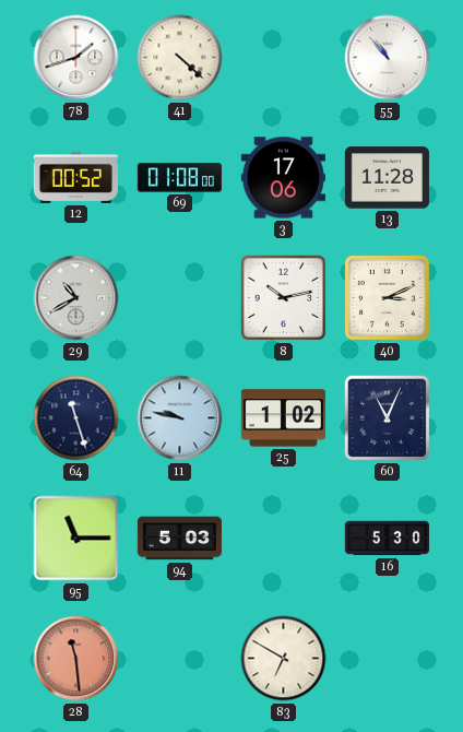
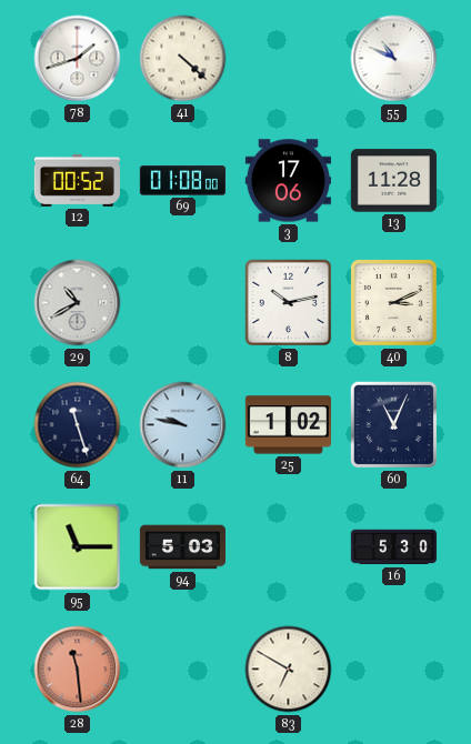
55: 10:53 -> 10:49 (394, 59)
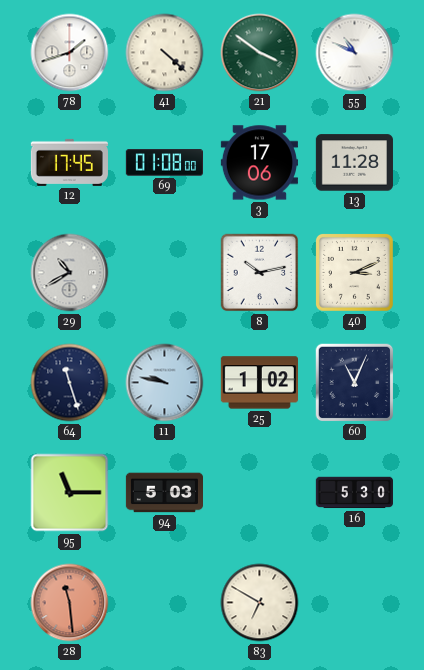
21: none -> 3:51 (260, 53)
12: 00:52 -> 17:45 (69, 162)
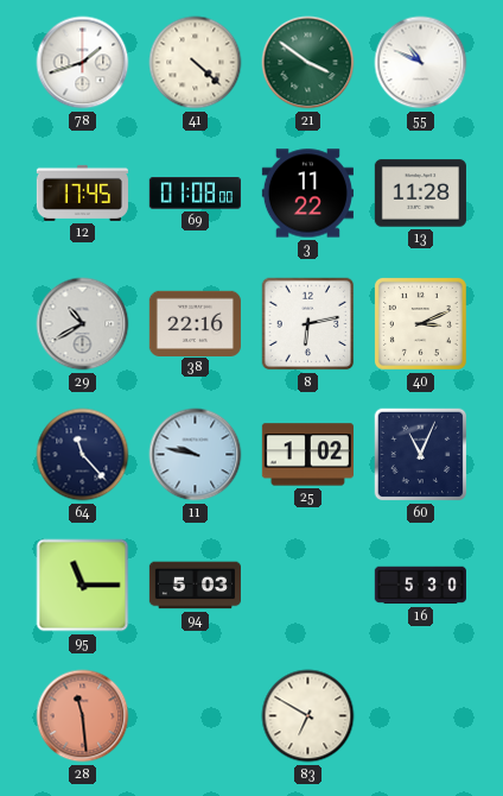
3: 17:06 -> 11:22 (307, 194)
38: none -> 22:16 (195, 323)
8: 10:13 -> 6:13 (308, 324)
64: 11:27 -> 11:23 (83, 455)
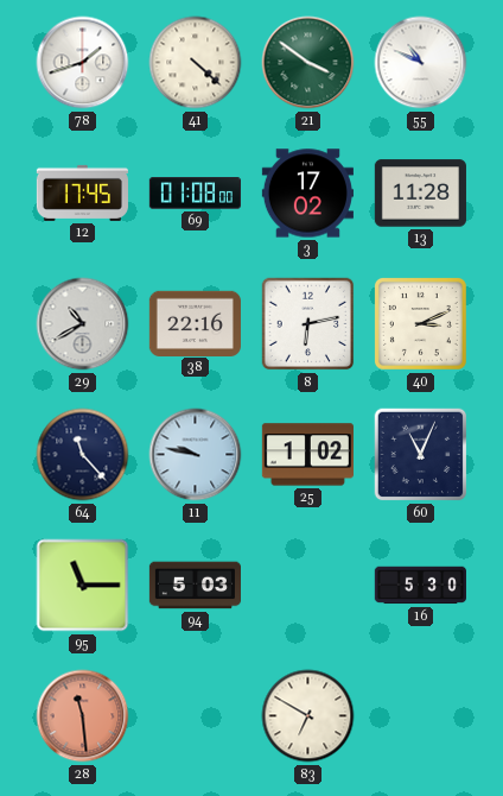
3: 11:22 -> 17:02 (307, 194)
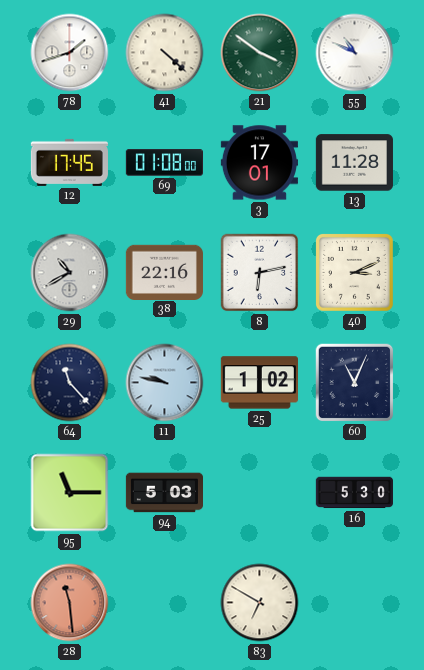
3: 17:02 -> 17:01 (259, 163)
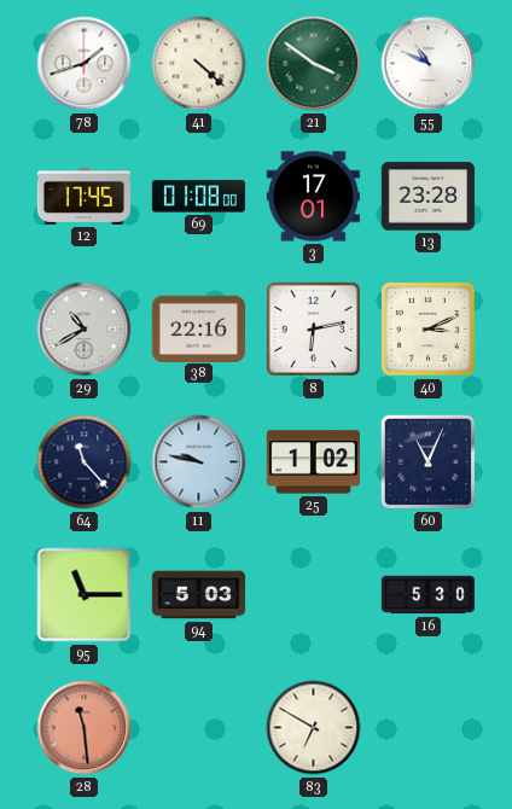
13: 11:28 -> 23:28 (427, 197)
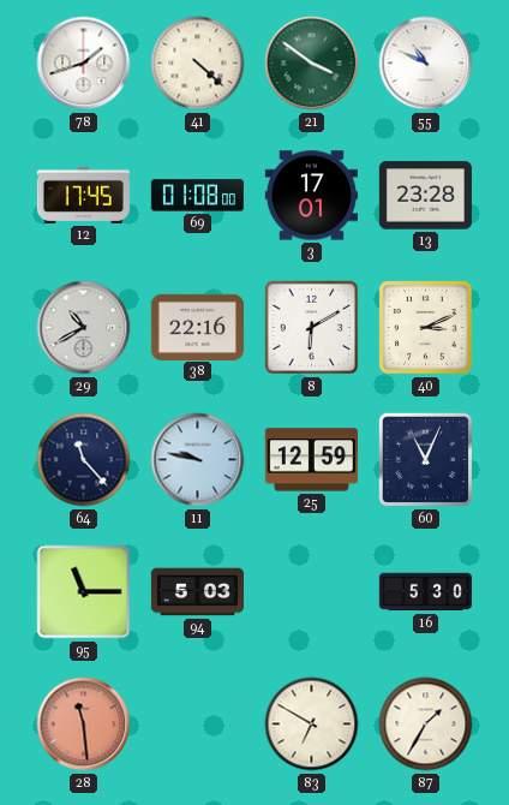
8: 6:13 -> 6:10 (312, 328)
25: 1:02 -> 12:59 (311, 460)
87: none -> 1:35 (426, 724)
